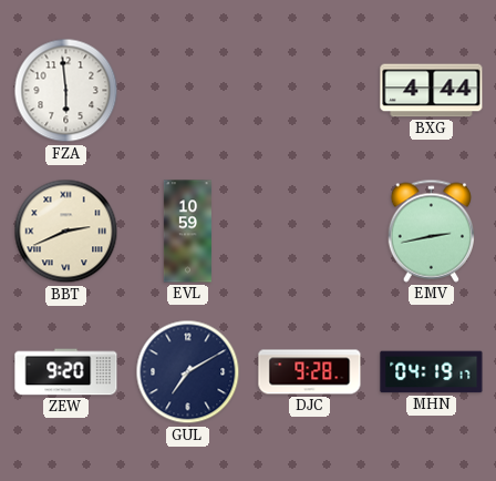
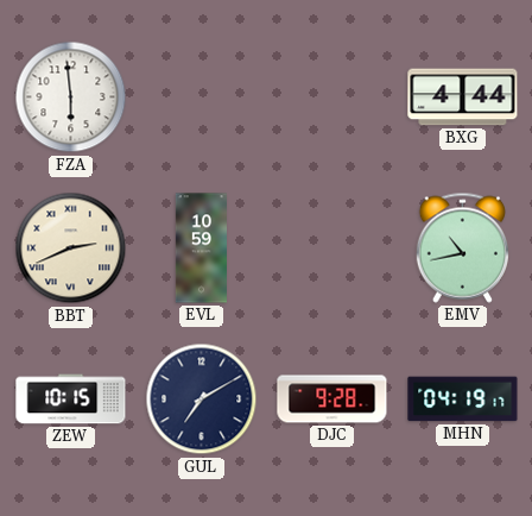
EMV: 2:43 -> 10:43 (462, 247)
ZEW: 9:20 -> 10:15 (71, 399)
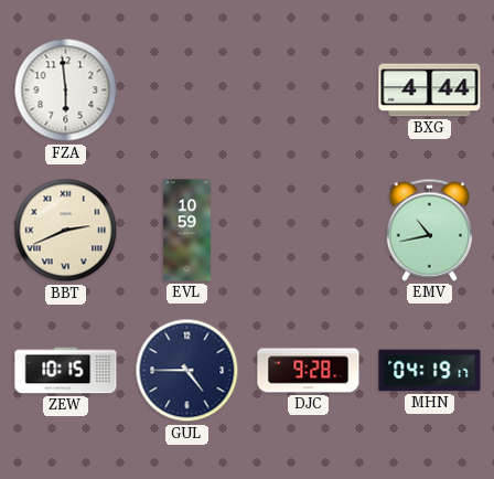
GUL: 7:10 -> 4:45 (187, 371)
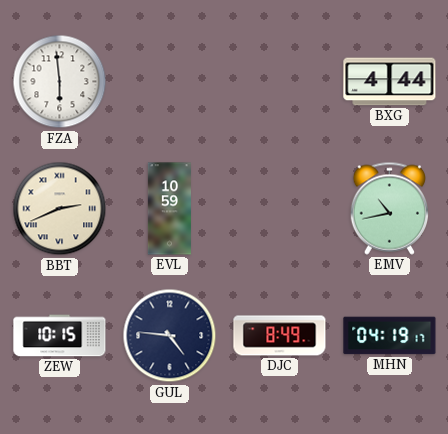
GUL: 4:45 -> 4:46 (170, 336)
DJC: 9:28 -> 8:49 (280, 336)
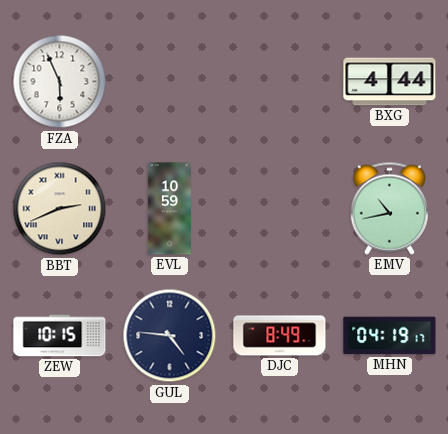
FZA: 5:59 -> 5:56 (60, 82)
